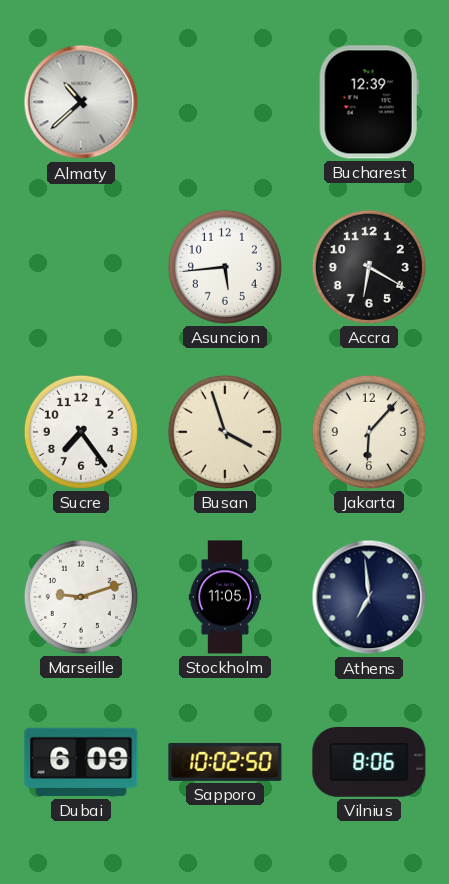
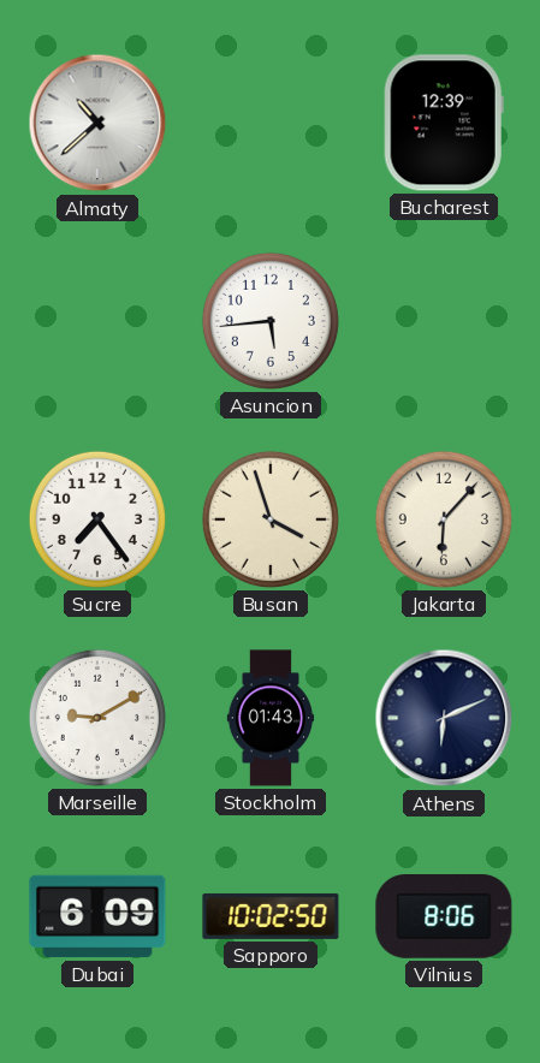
Accra: 6:20 -> none (369, 267)
Marseille: 9:12 -> 9:10 (97, 718)
Stockholm: 11:05 -> 01:43 (271, 718)
Athens: 6:59 -> 6:11 (444, 718)
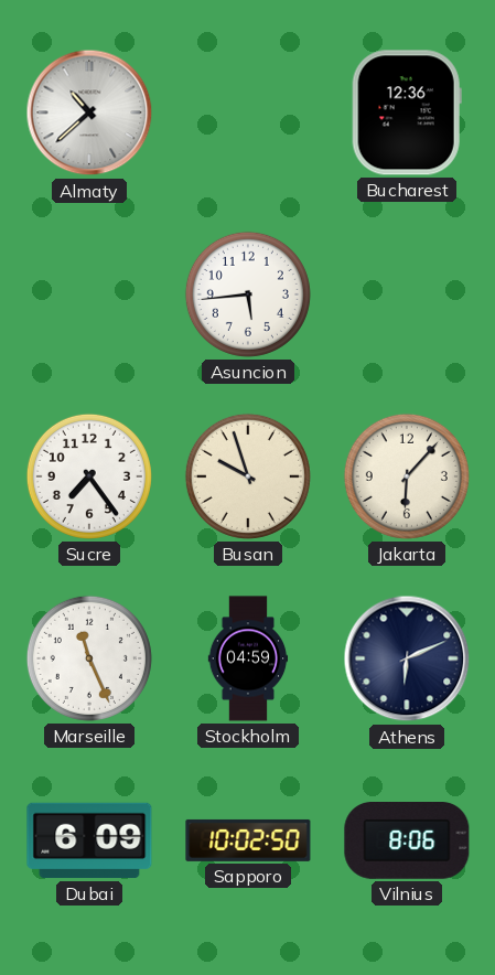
Bucharest: 12:39 -> 12:36 (407, 113)
Busan: 3:57 -> 9:57 (248, 476)
Marseille: 9:10 -> 11:26 (89, 658)
Stockholm: 01:43 -> 04:59 (248, 658)
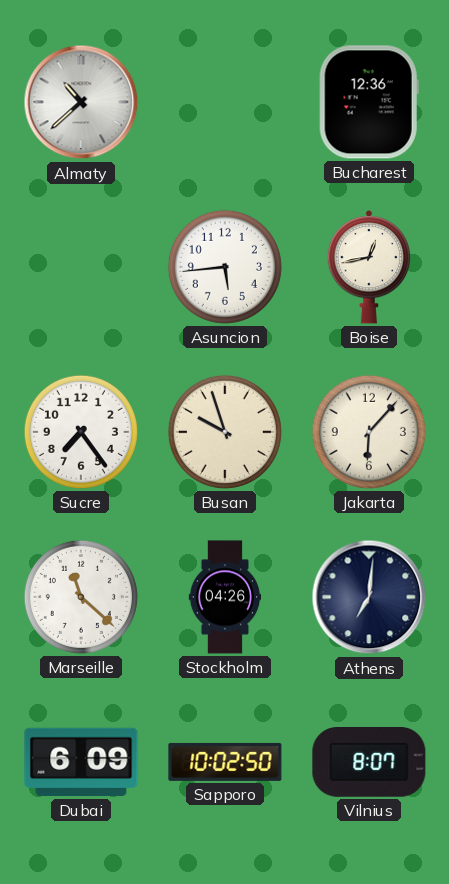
Boise: none -> 12:43 (369, 267)
Marseille: 11:26 -> 11:22 (81, 597)
Stockholm: 04:59 -> 04:26 (225, 597)
Athens: 6:11 -> 7:01 (369, 597)
Vilnius: 8:06 -> 8:07 (369, 763)
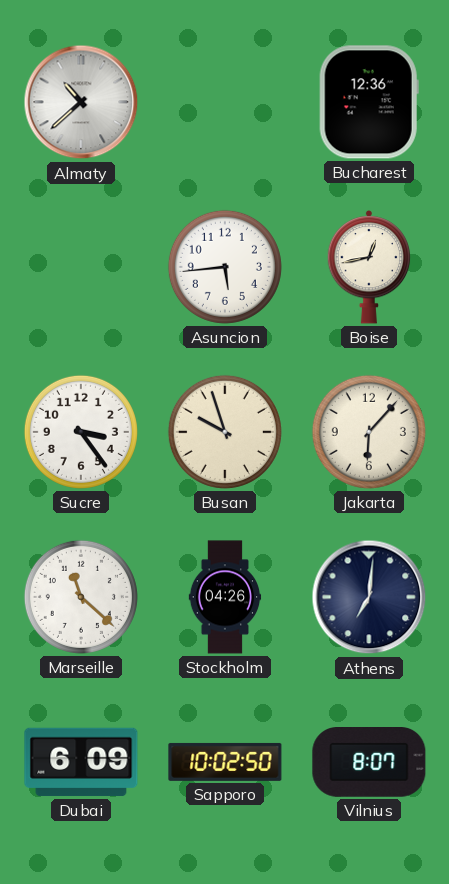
Sucre: 7:24 -> 3:24 (81, 432)
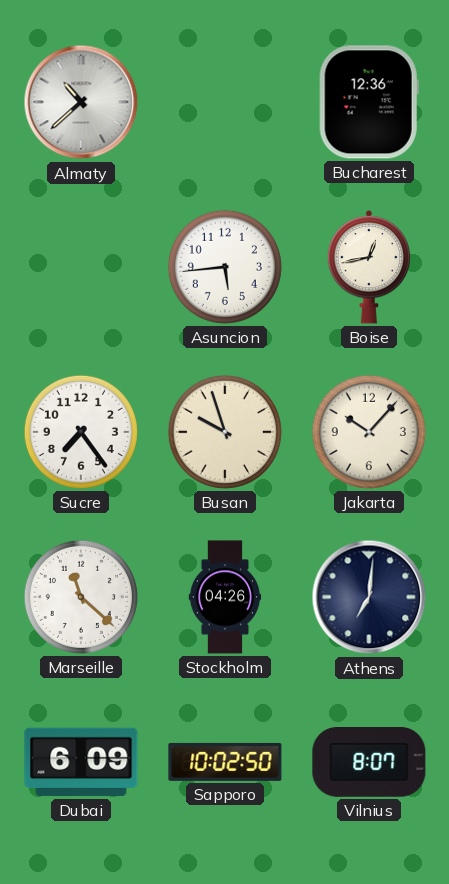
Sucre: 3:24 -> 7:24 (81, 432)
Jakarta: 6:07 -> 10:07 (369, 432)
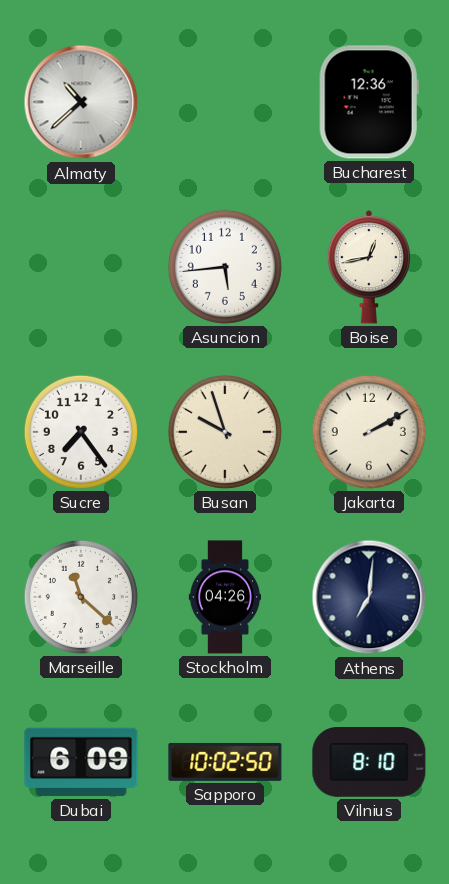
Jakarta: 10:07 -> 2:10 (369, 432)
Vilnius: 8:07 -> 8:10 (369, 763)
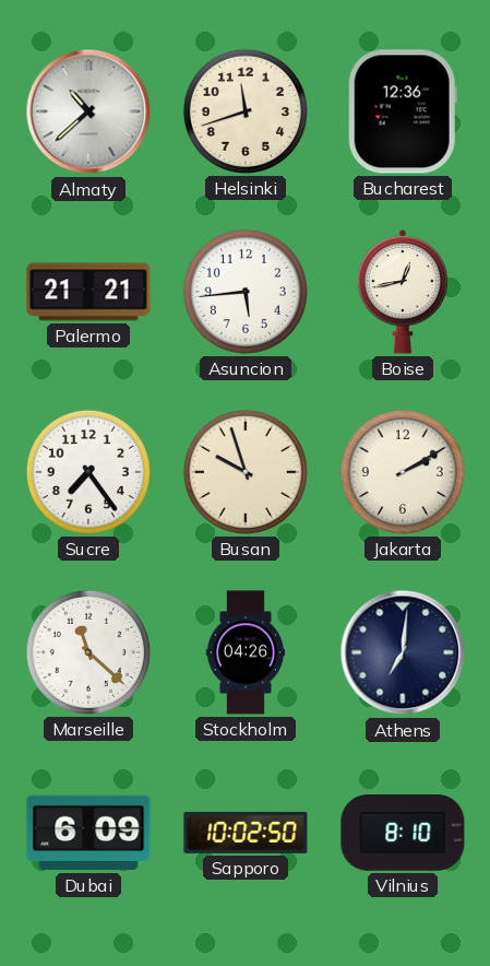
Helsinki: none -> 11:42 (246, 111)
Palermo: none -> 21:21 (88, 292)
